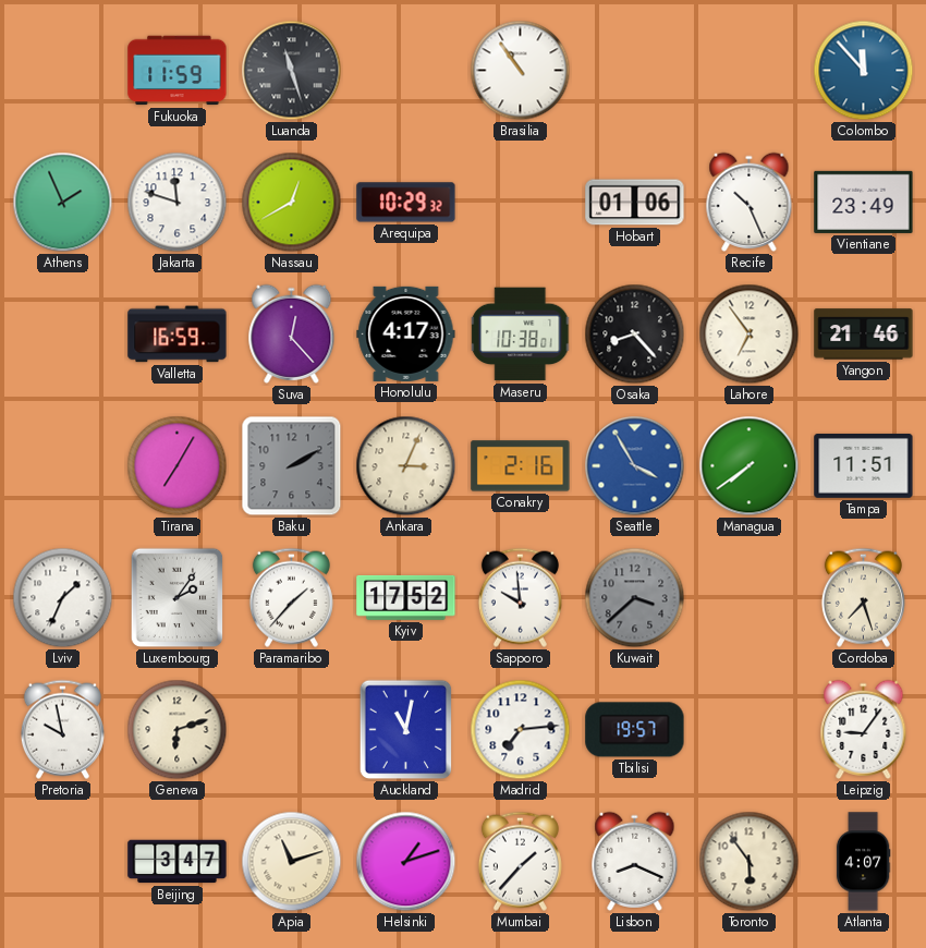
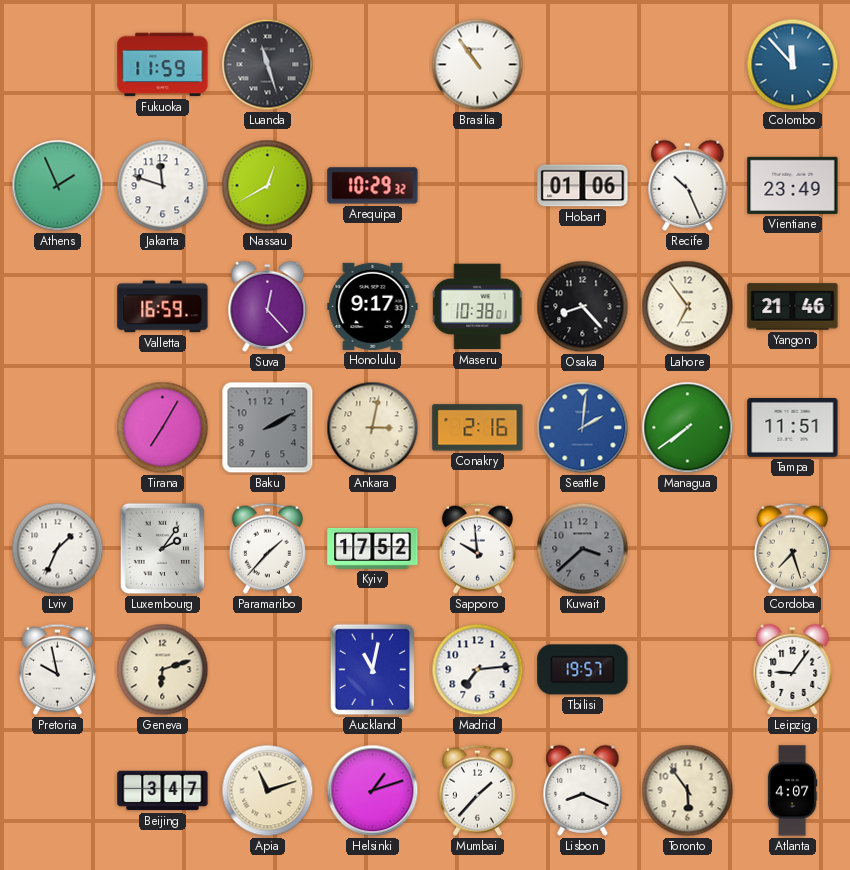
Honolulu: 4:17 -> 9:17 (373, 306)
Ankara: 3:04 -> 3:02 (373, 428)
Seattle: 3:55 -> 2:01 (583, 428)
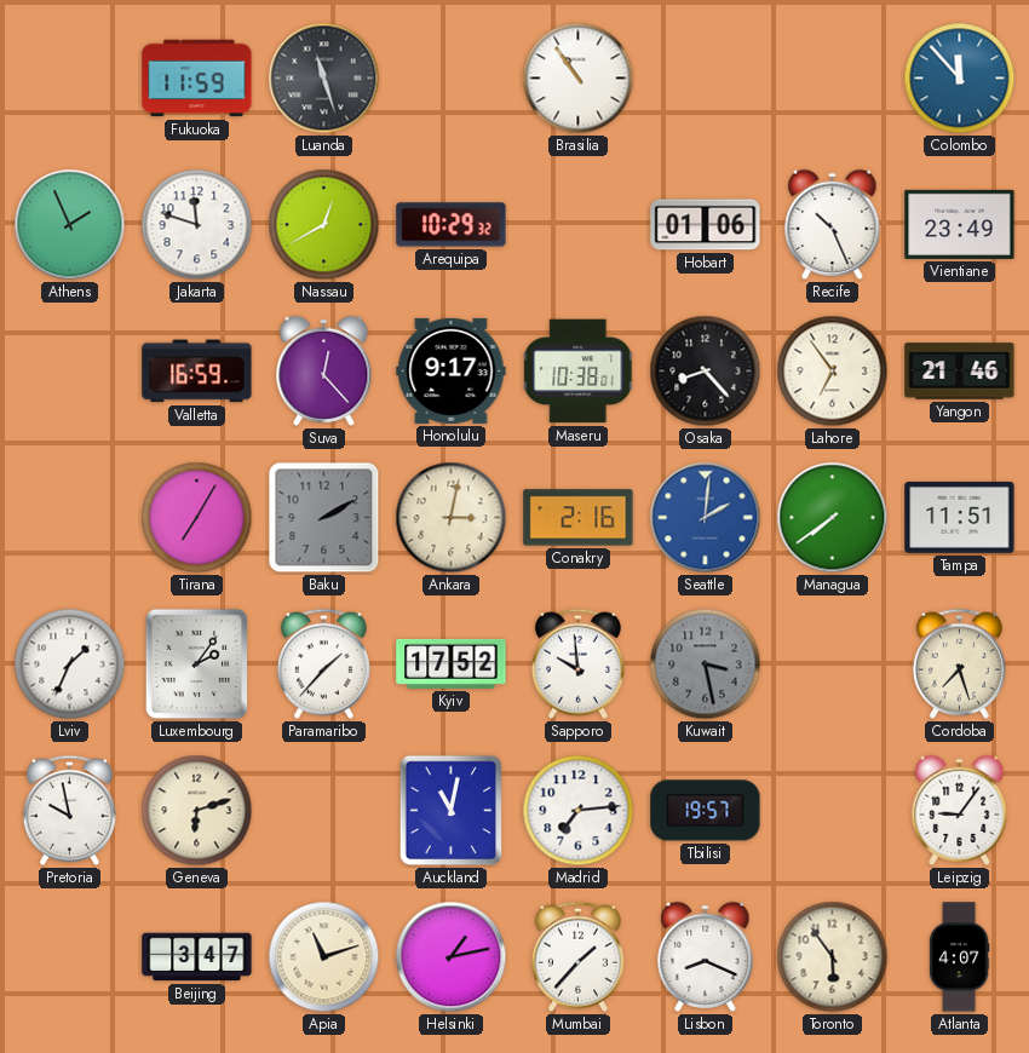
Kuwait: 3:38 -> 3:28 (706, 664)
Helsinki: 1:12 -> 1:13 (452, 957)
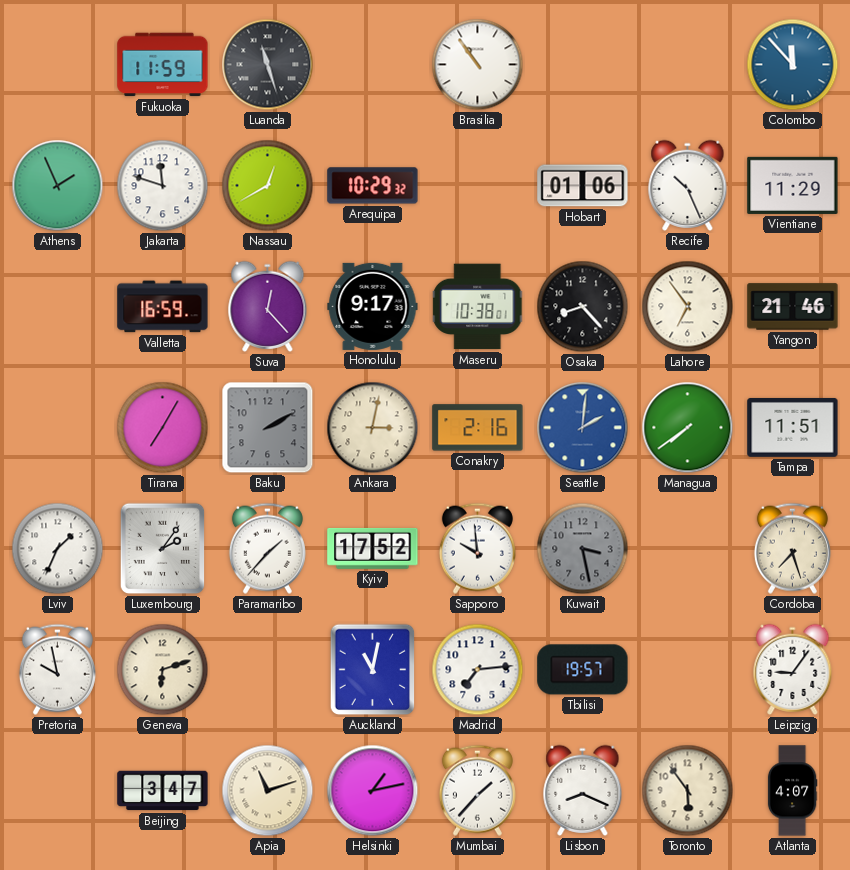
Vientiane: 23:49 -> 11:29 (793, 185)
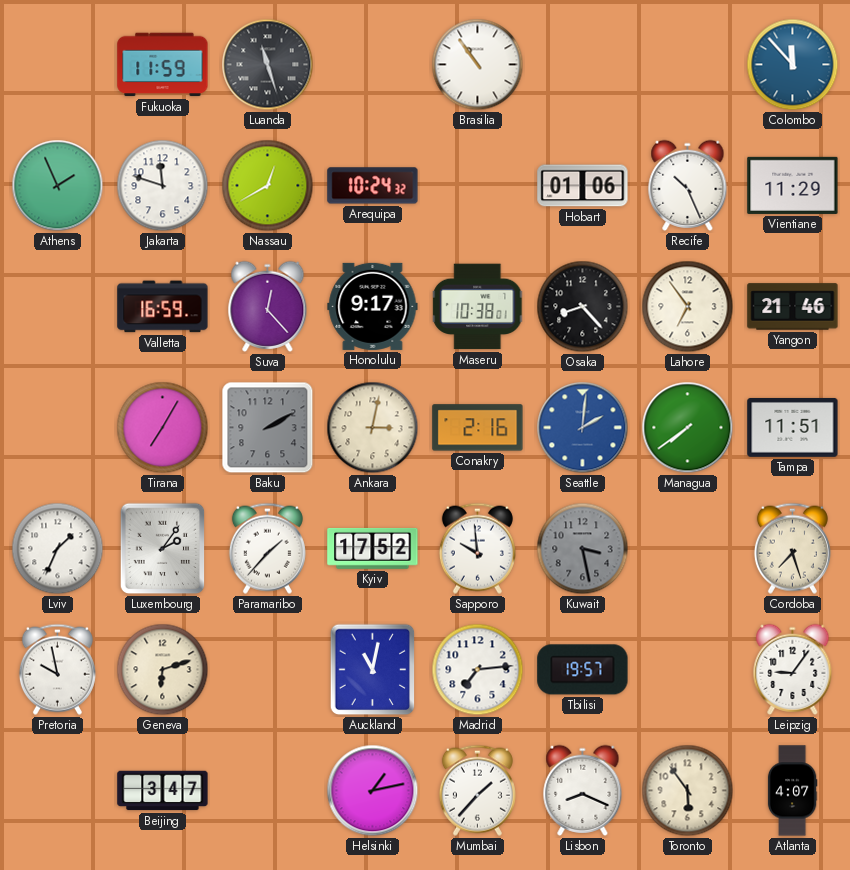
Arequipa: 10:29 -> 10:24 (373, 186)
Apia: 11:12 -> none (268, 791)
